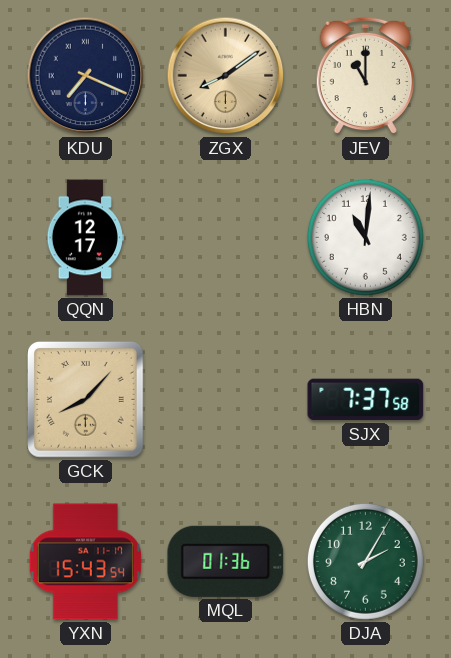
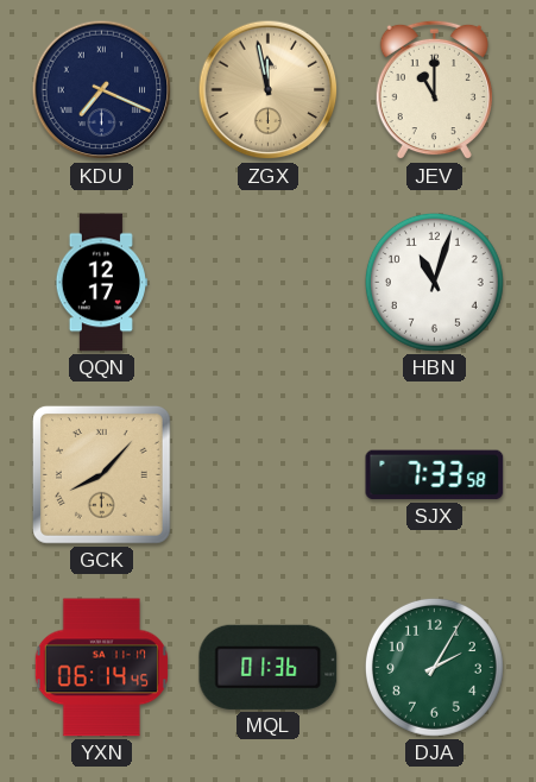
ZGX: 8:09 -> 11:58 (269, 90)
HBN: 11:01 -> 11:03 (434, 282)
SJX: 7:37 -> 7:33 (435, 475)
YXN: 15:43 -> 06:14 (101, 668)
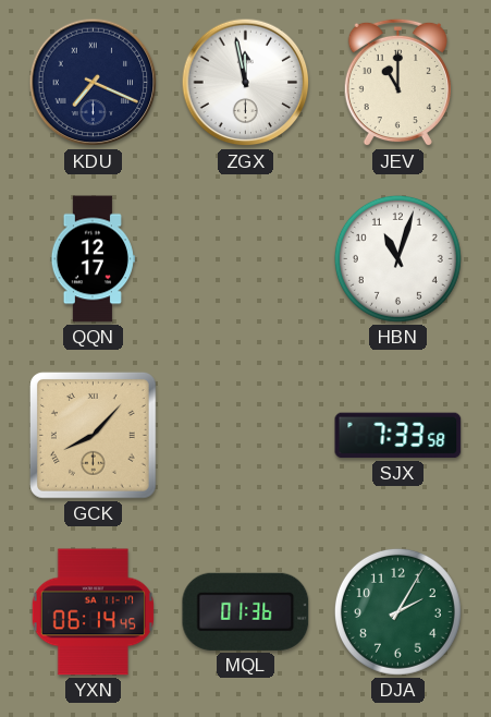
ZGX dial: champagne -> white (246, 83)
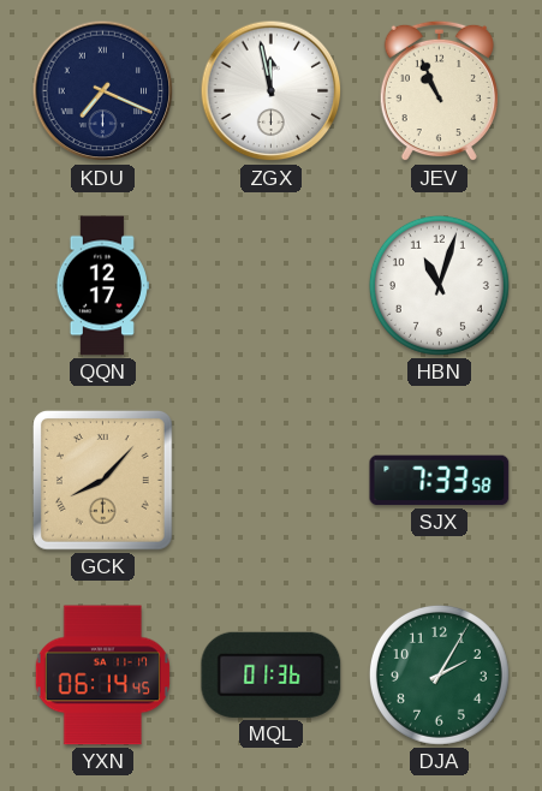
JEV: 11:00 -> 10:56 (439, 91)
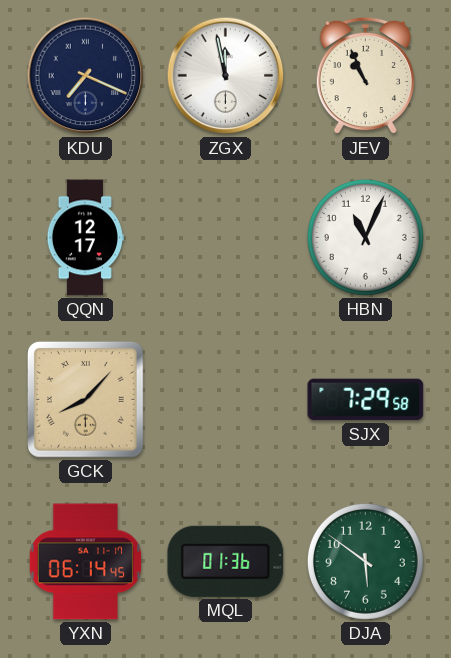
HBN: 11:03 -> 11:04 (365, 237)
SJX: 7:33 -> 7:29 (366, 400)
DJA: 2:05 -> 5:51 (365, 561)
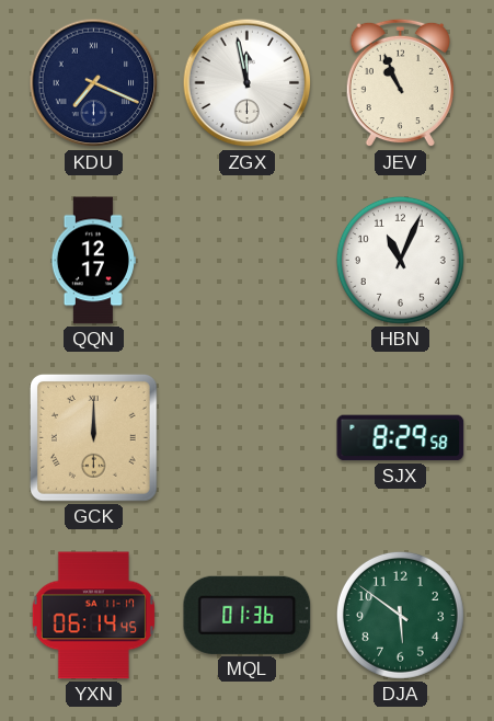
GCK: 8:07 -> 12:00 (93, 437)
SJX: 7:29 -> 8:29 (401, 438)
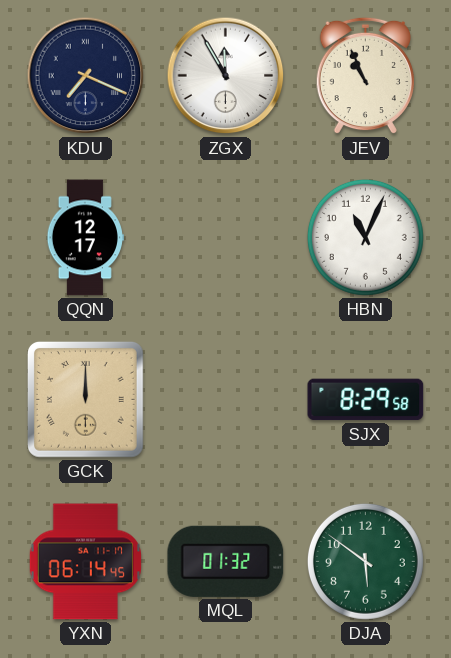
ZGX: 11:58 -> 11:55 (226, 76)
MQL: 01:36 -> 01:32 (226, 561)
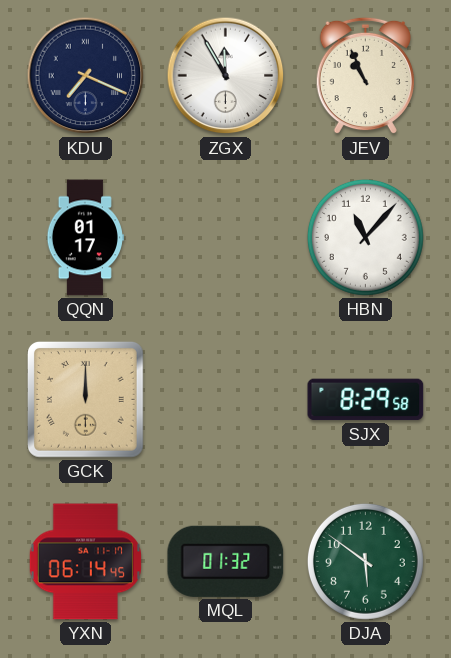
QQN: 12:17 -> 01:17 (85, 238)
HBN: 11:04 -> 11:07 (365, 237)
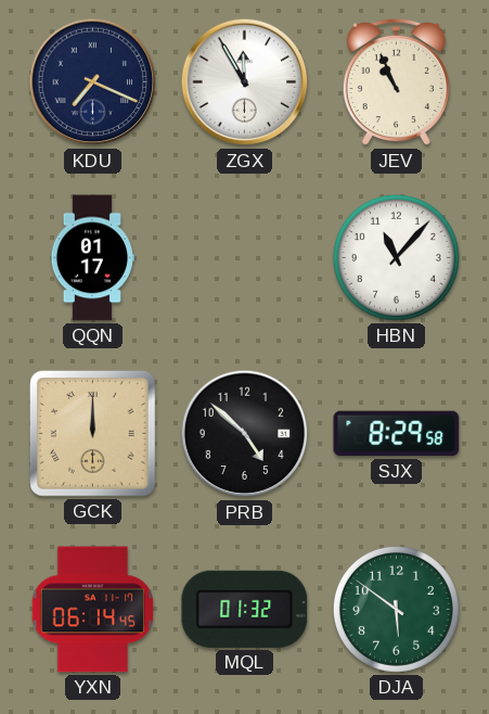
PRB: none -> 4:52 (245, 434)
